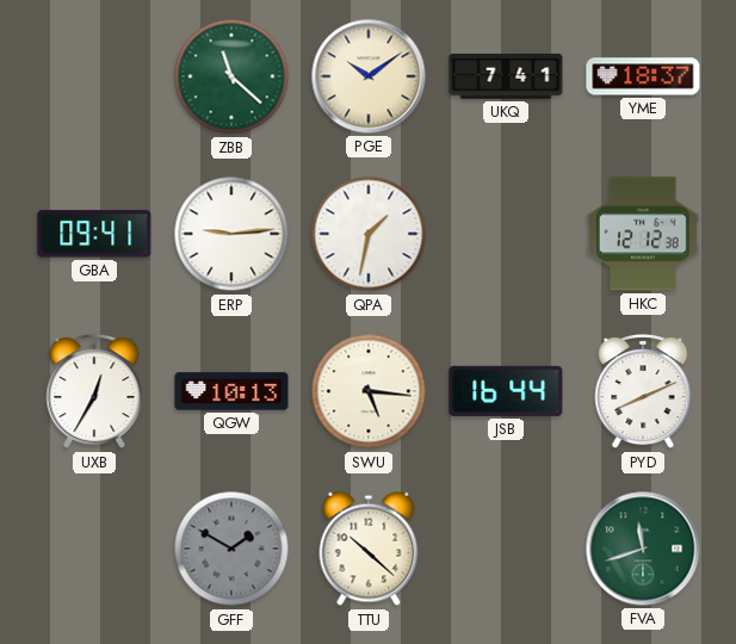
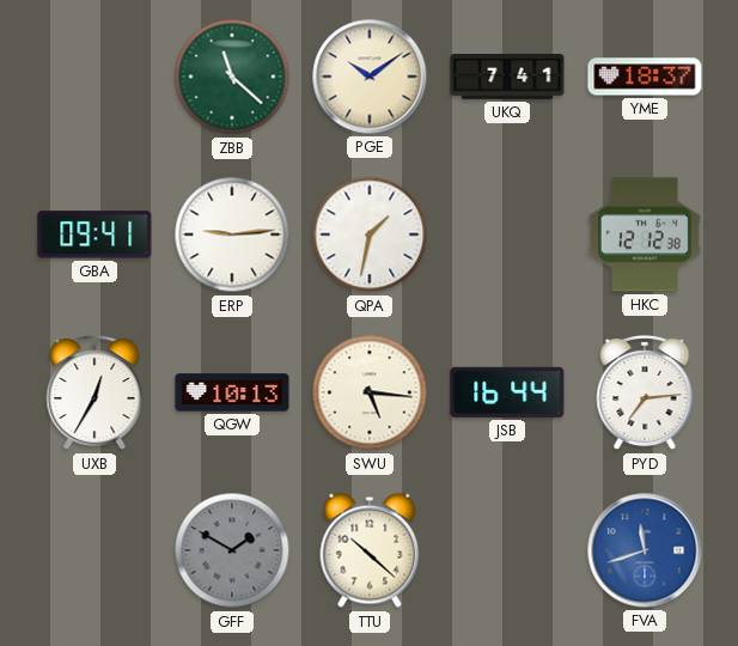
PYD: 8:11 -> 7:14 (645, 392)
FVA dial: green -> blue (645, 550)
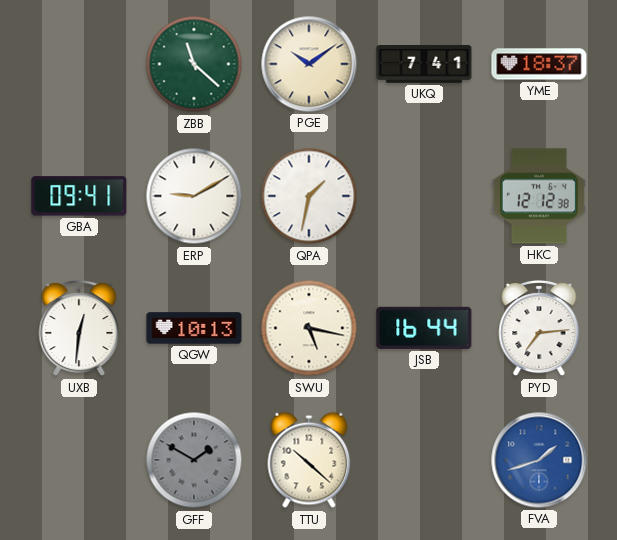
ERP: 9:14 -> 9:10 (194, 196)
UXB: 12:35 -> 12:31 (79, 328)
SWU: 5:16 -> 5:17 (309, 328)
FVA: 11:42 -> 1:42 (539, 460)
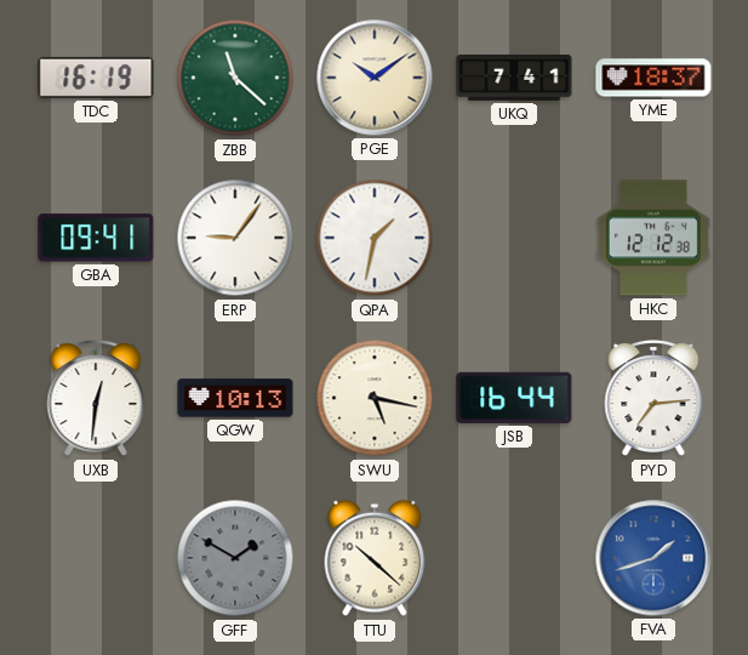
TDC: none -> 16:19 (96, 78)
ERP: 9:10 -> 9:06 (235, 238)
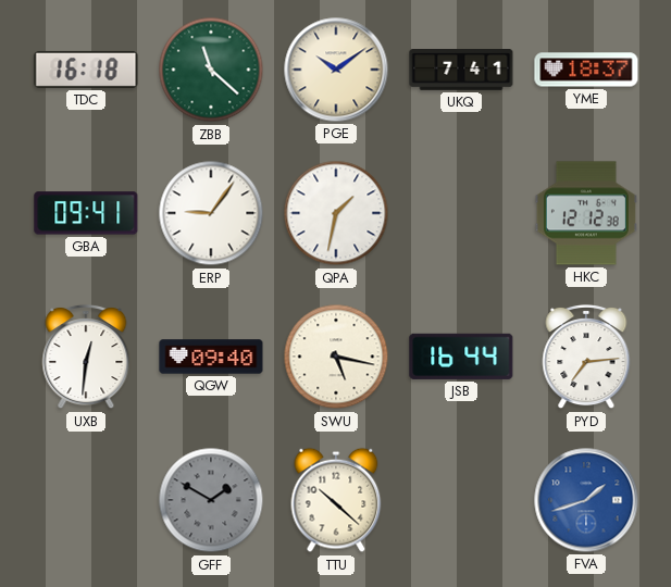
TDC: 16:19 -> 16:18 (86, 70)
QGW: 10:13 -> 09:40 (211, 357)
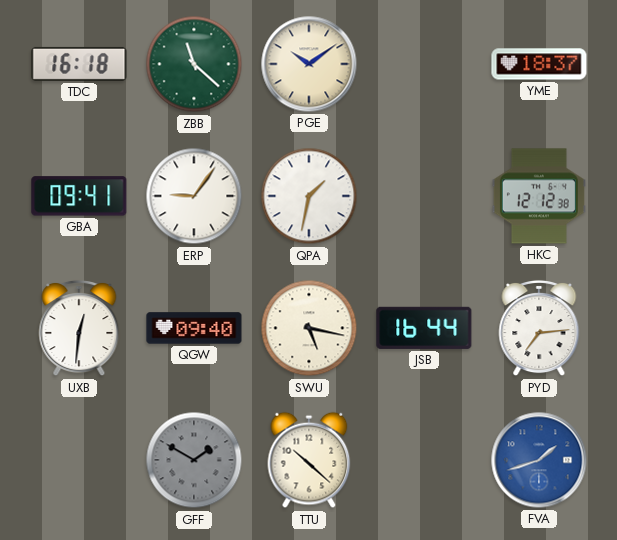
UKQ: 7:41 -> none (461, 71)
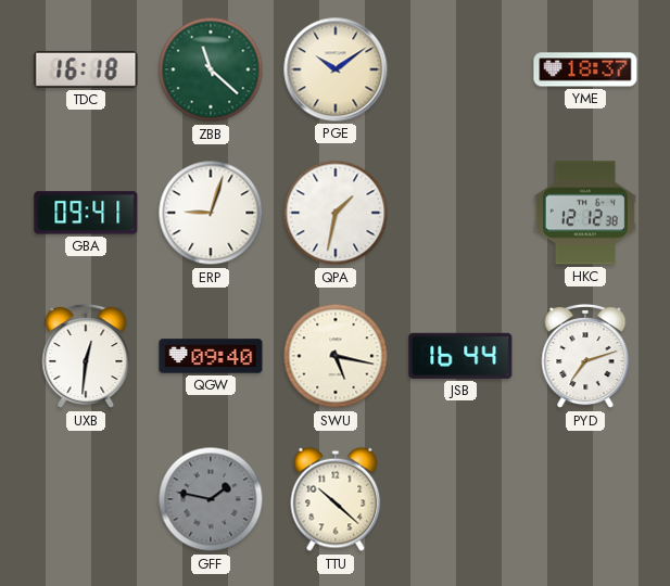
ERP: 9:06 -> 9:03 (211, 213)
PYD: 7:14 -> 7:12 (585, 356)
GFF: 1:50 -> 1:47 (211, 499)
FVA: 1:42 -> none (539, 460)
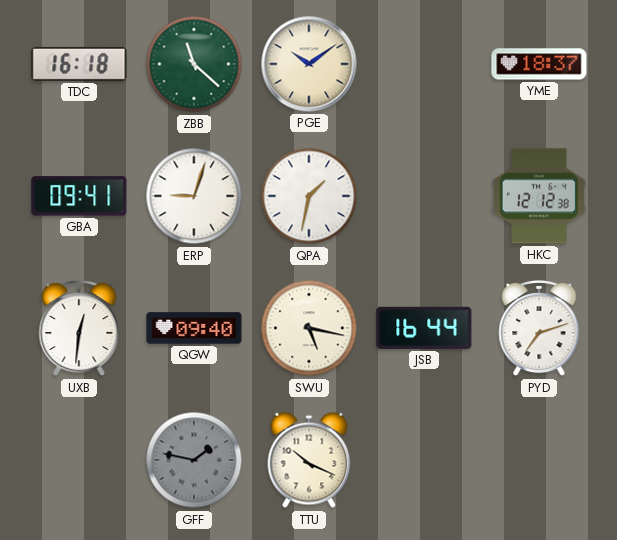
TTU: 10:22 -> 10:19 (309, 460)
